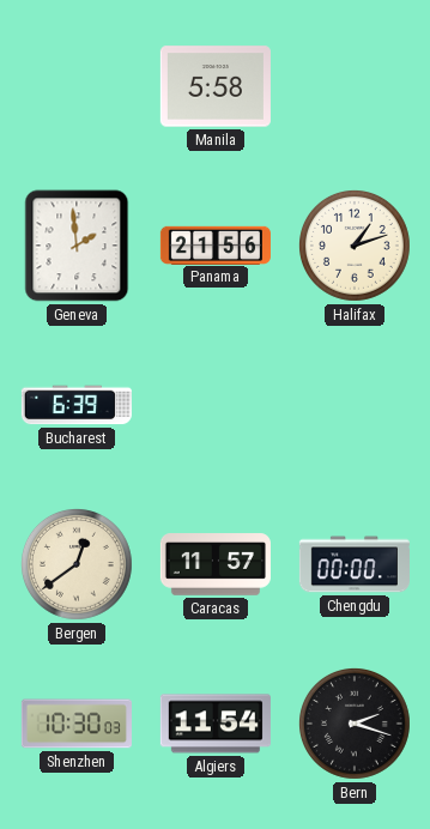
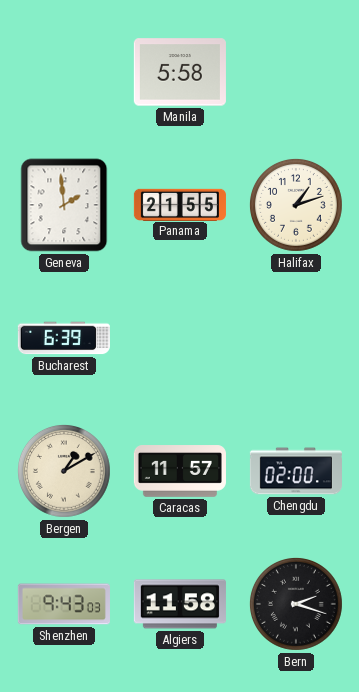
Panama: 21:56 -> 21:55 (180, 204)
Bergen: 12:39 -> 1:10 (64, 471)
Chengdu: 00:00 -> 02:00 (296, 471)
Shenzhen: 10:30 -> 9:43 (64, 604)
Algiers: 11:54 -> 11:58 (180, 604)
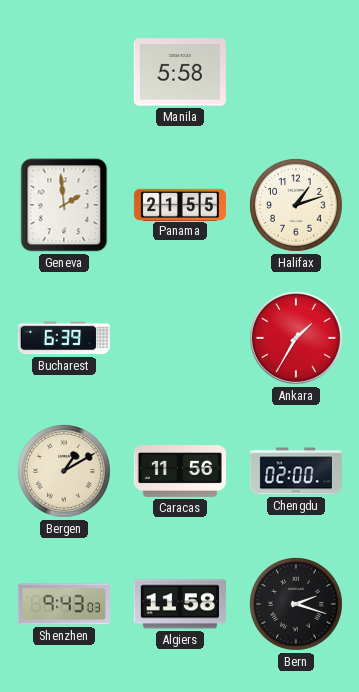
Ankara: none -> 1:35 (296, 338)
Caracas: 11:57 -> 11:56 (180, 471)
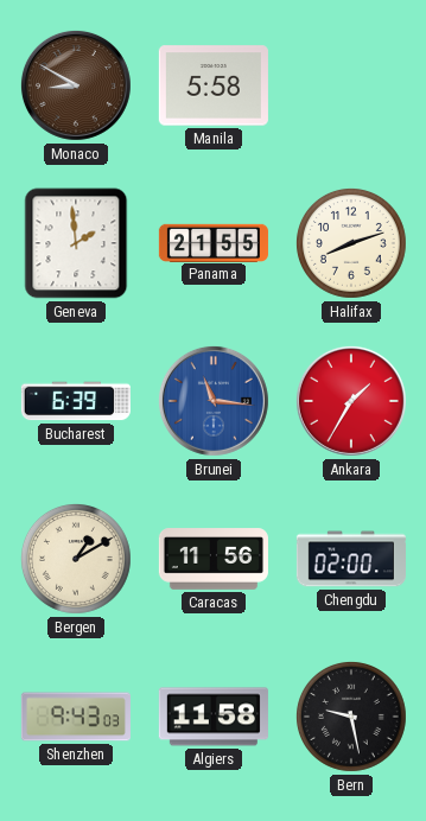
Monaco: none -> 8:50 (76, 85)
Halifax: 1:12 -> 8:12 (351, 243)
Brunei: none -> 11:16 (214, 401)
Bern: 2:18 -> 9:28 (351, 717)
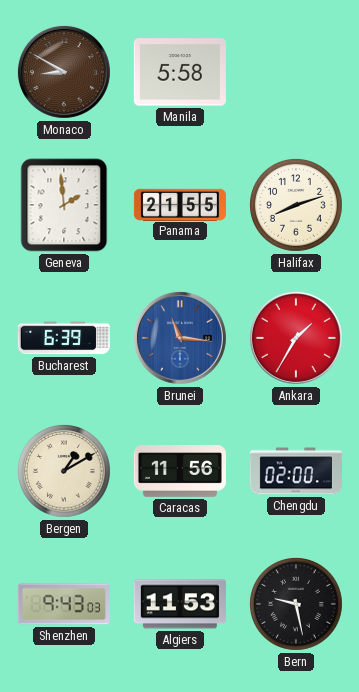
Algiers: 11:58 -> 11:53 (180, 604)
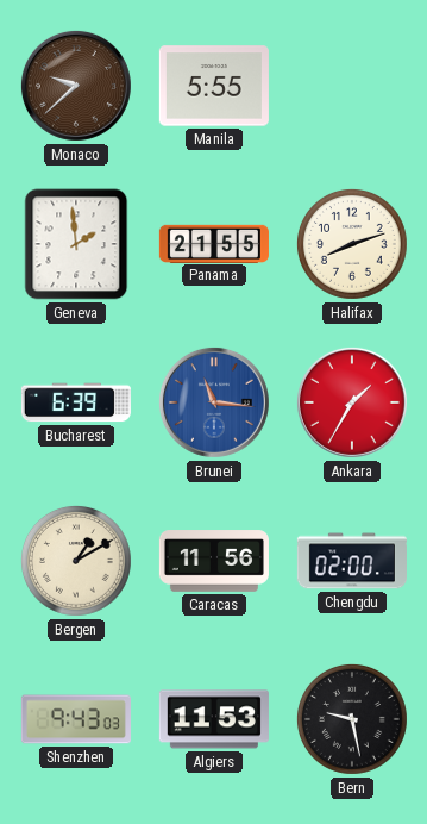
Monaco: 8:50 -> 9:38 (76, 86)
Manila: 5:58 -> 5:55 (214, 86)
